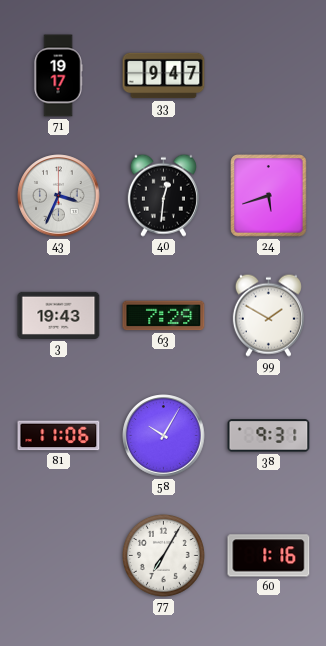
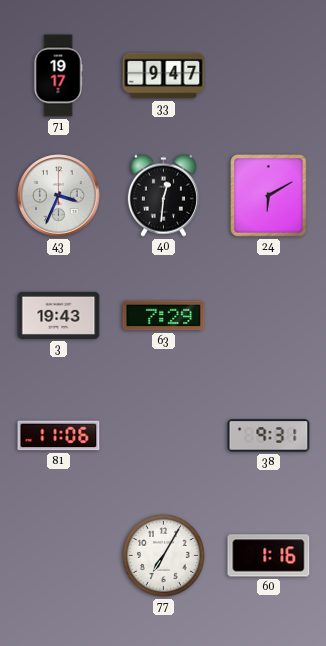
24: 5:42 -> 6:10 (269, 196)
99: 1:50 -> none (268, 315)
58: 10:05 -> none (164, 436)
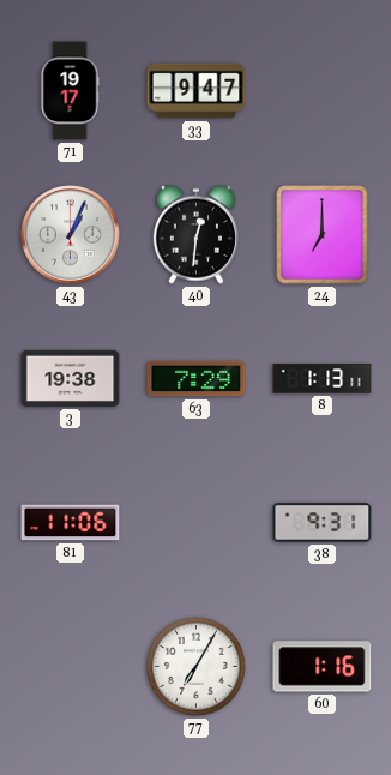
43: 3:34 -> 1:04 (71, 235)
24: 6:10 -> 7:00 (323, 235)
3: 19:43 -> 19:38 (71, 378)
8: none -> 1:13 (323, 379)
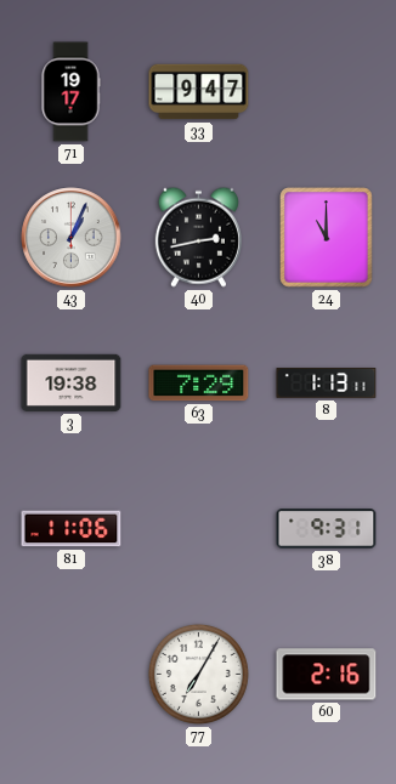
40: 12:31 -> 2:43 (198, 237)
24: 7:00 -> 11:00 (327, 238)
60: 1:16 -> 2:16 (327, 675)
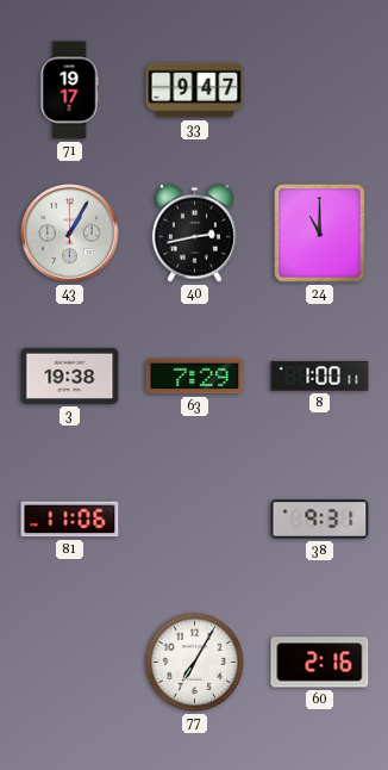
43: 1:04 -> 1:05 (70, 234)
8: 1:13 -> 1:00 (320, 377)
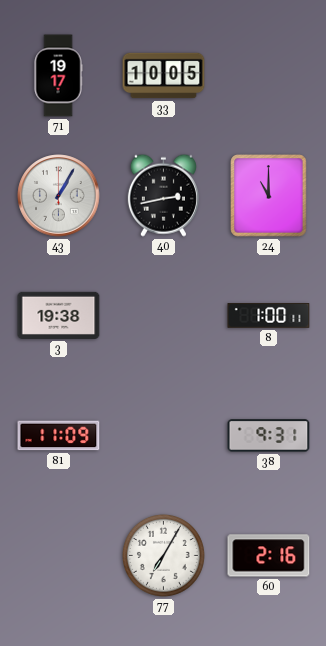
33: 9:47 -> 10:05 (164, 76)
63: 7:29 -> none (195, 377)
81: 11:06 -> 11:09 (59, 436)
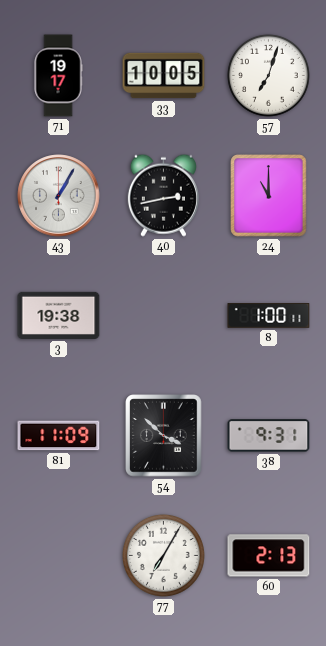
57: none -> 7:03 (268, 75)
54: none -> 3:52 (164, 436)
60: 2:16 -> 2:13 (269, 556)
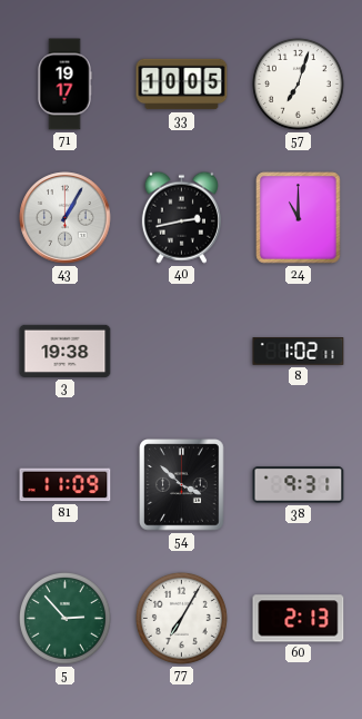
8: 1:00 -> 1:02 (299, 352)
5: none -> 2:53 (64, 618)
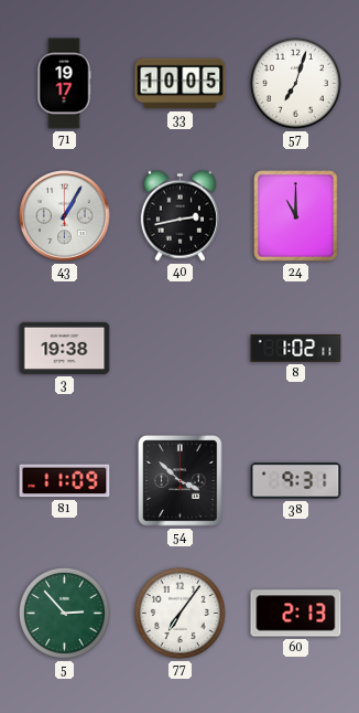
77: 7:05 -> 7:06 (179, 613)
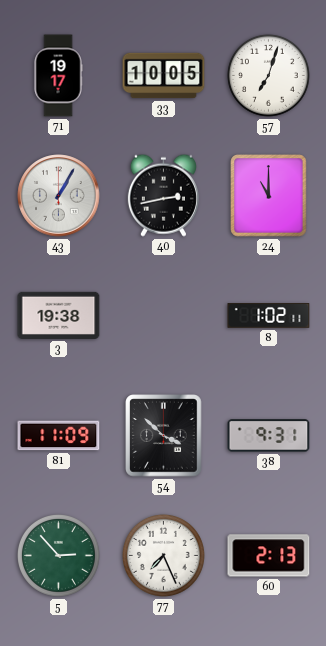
77: 7:06 -> 7:26 (163, 555)
